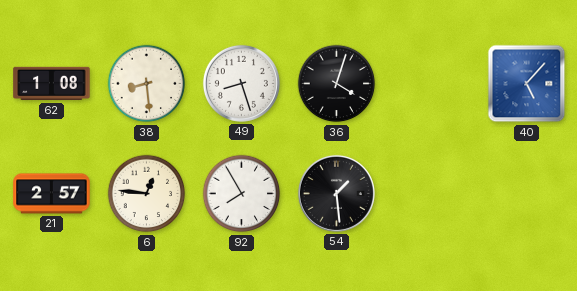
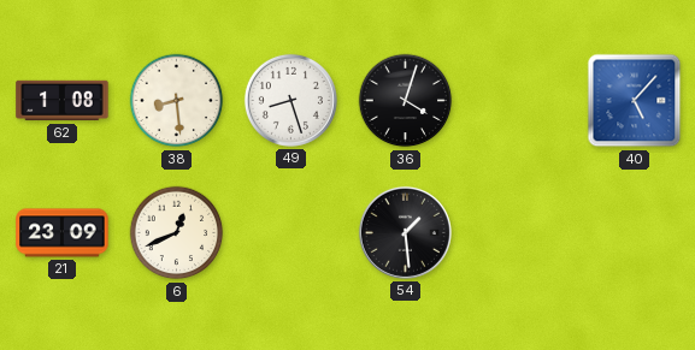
21: 2:57 -> 23:09 (63, 233)
6: 12:46 -> 12:41 (177, 233)
92: 7:55 -> none (242, 194)
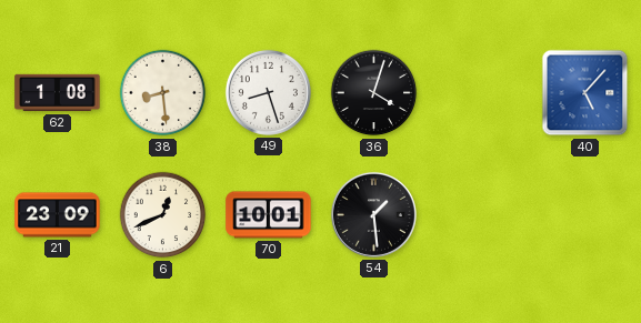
70: none -> 10:01 (269, 215)
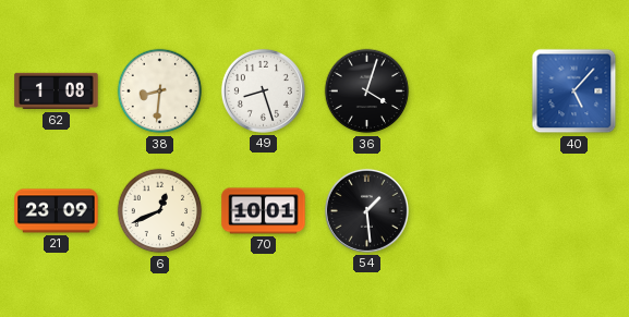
38: 8:29 -> 8:31 (160, 92)
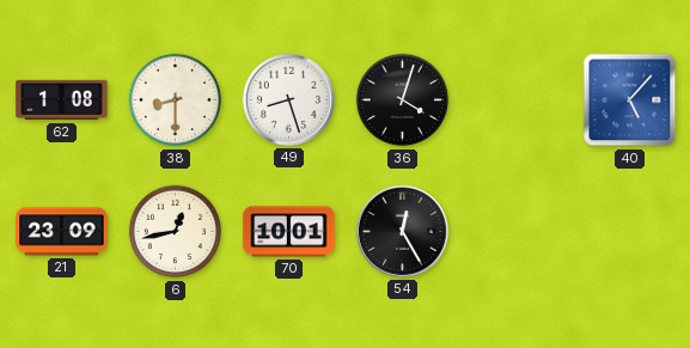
38: 8:31 -> 8:30 (176, 100)
6: 12:41 -> 12:43 (176, 232)
54: 1:29 -> 12:25 (402, 231)
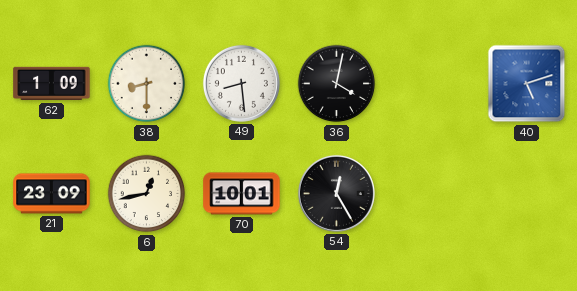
62: 1:08 -> 1:09 (52, 84)
49: 8:27 -> 8:29 (241, 83)
36: 4:03 -> 4:02 (337, 84)
40: 5:07 -> 5:12 (527, 84)
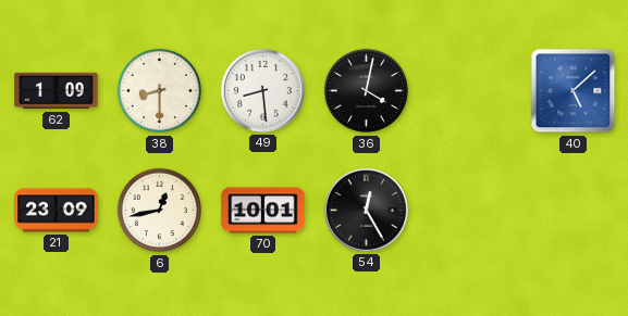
40: 5:12 -> 5:08 (574, 91)
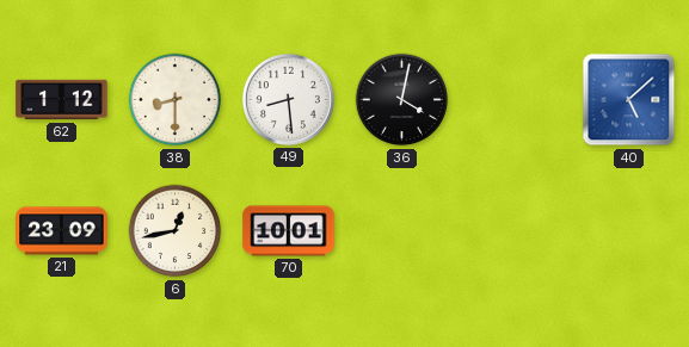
62: 1:09 -> 1:12 (62, 100)
54: 12:25 -> none (366, 210)
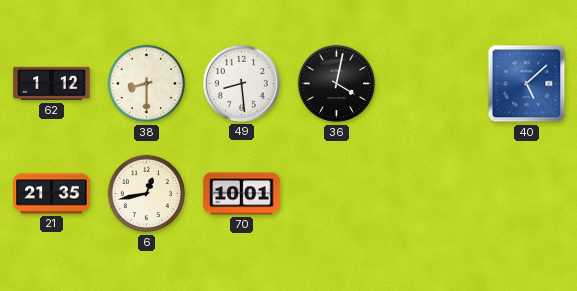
21: 23:09 -> 21:35 (52, 194)
